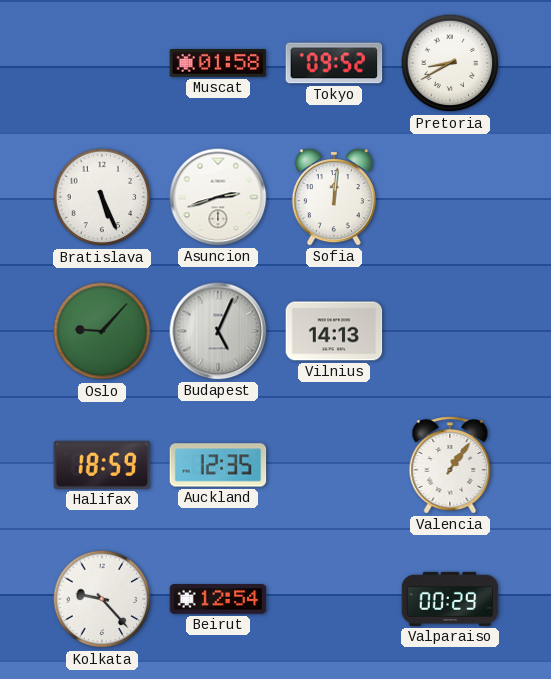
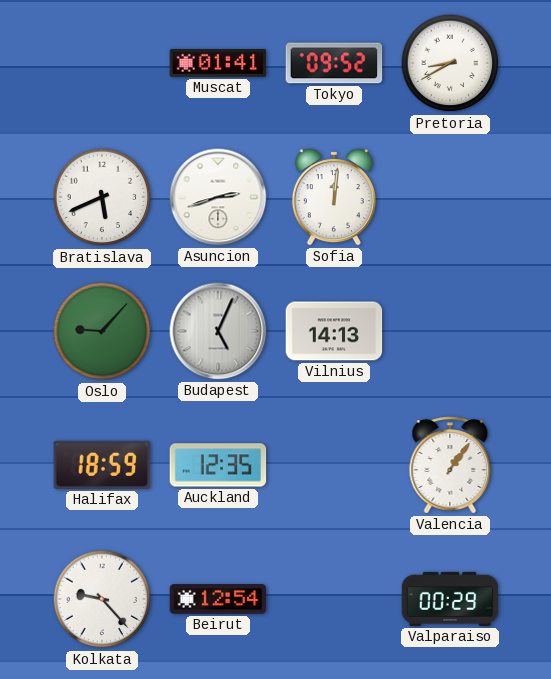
Muscat: 01:58 -> 01:41 (218, 63)
Bratislava: 5:26 -> 5:41 (102, 197)
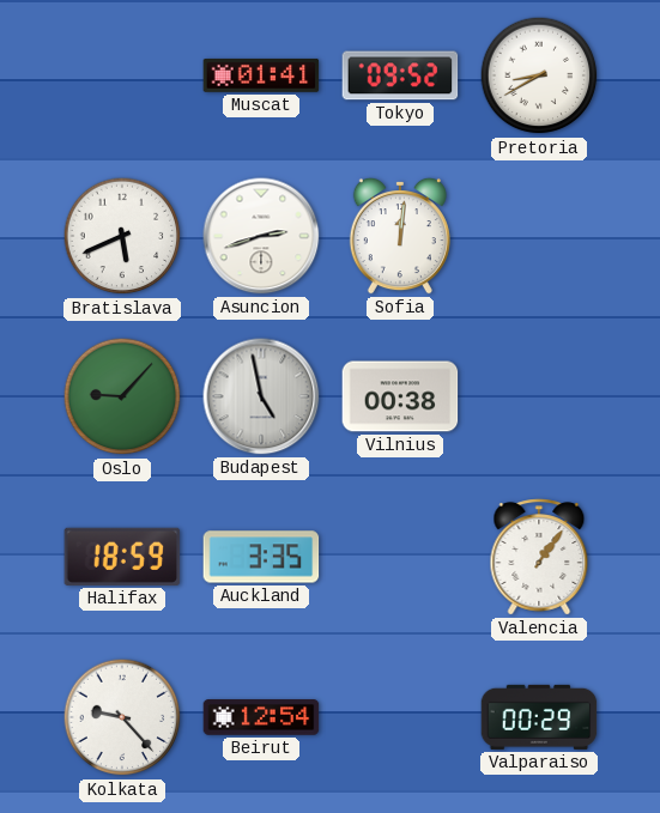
Budapest: 5:04 -> 4:58 (261, 396)
Vilnius: 14:13 -> 00:38 (400, 396)
Auckland: 12:35 -> 3:35 (261, 557)
